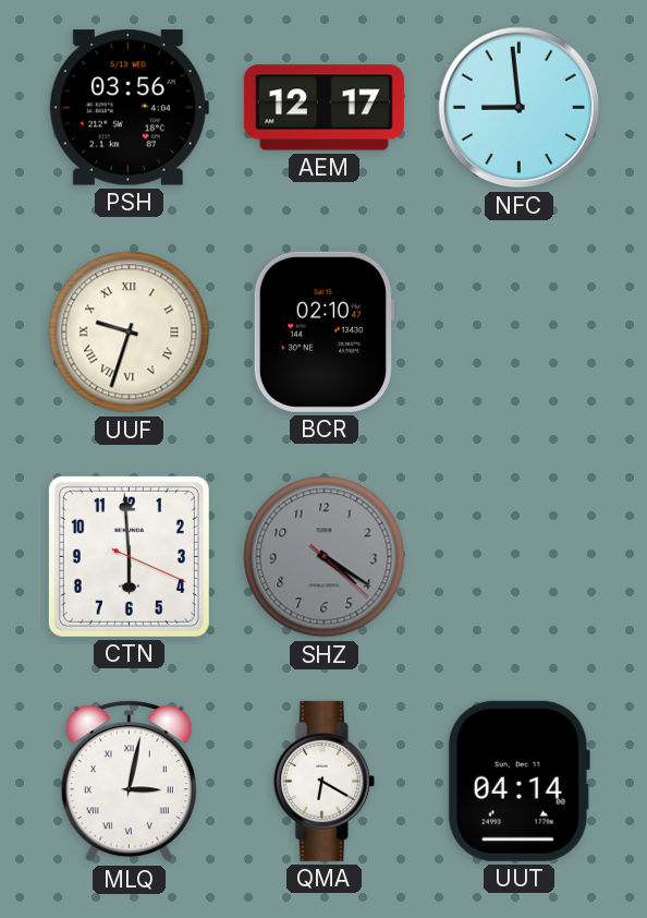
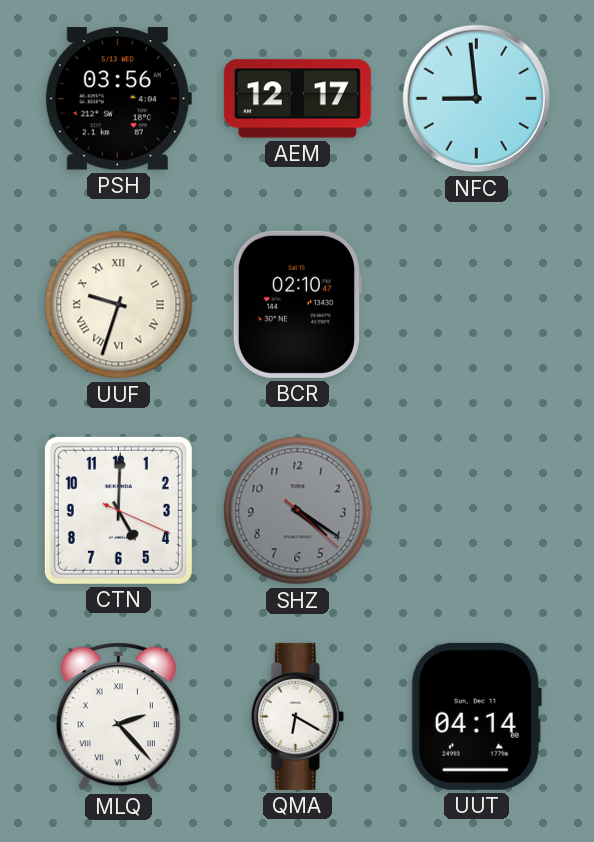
CTN: 5:59 -> 5:00 (118, 510)
MLQ: 3:02 -> 2:23 (118, 717)
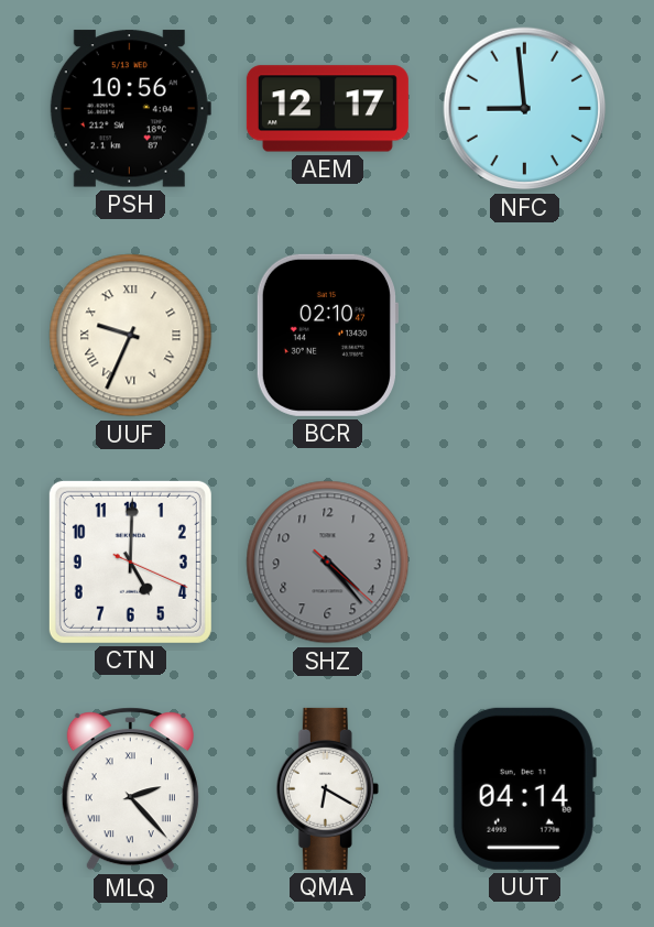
PSH: 03:56 -> 10:56 (130, 109)
UUF: 9:33 -> 9:34 (131, 336)
SHZ: 4:20 -> 4:23 (328, 563)
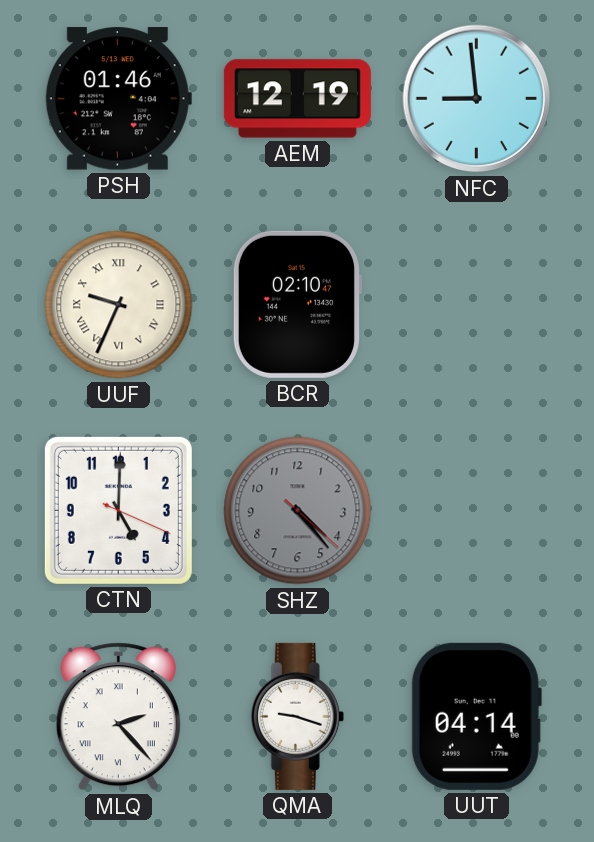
PSH: 10:56 -> 01:46 (118, 99)
AEM: 12:17 -> 12:19 (297, 99)
QMA: 6:20 -> 9:18 (297, 716)
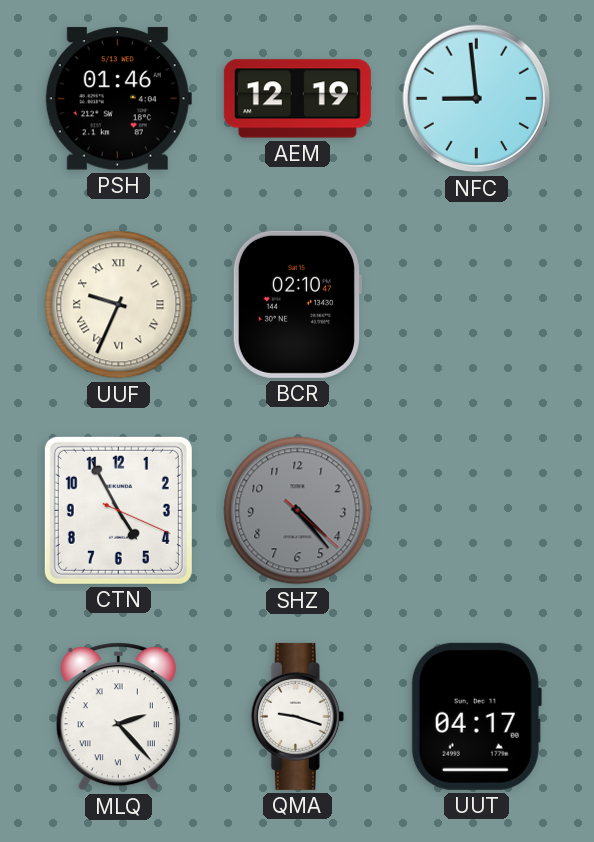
CTN: 5:00 -> 4:55 (118, 510)
UUT: 04:14 -> 04:17 (476, 716)
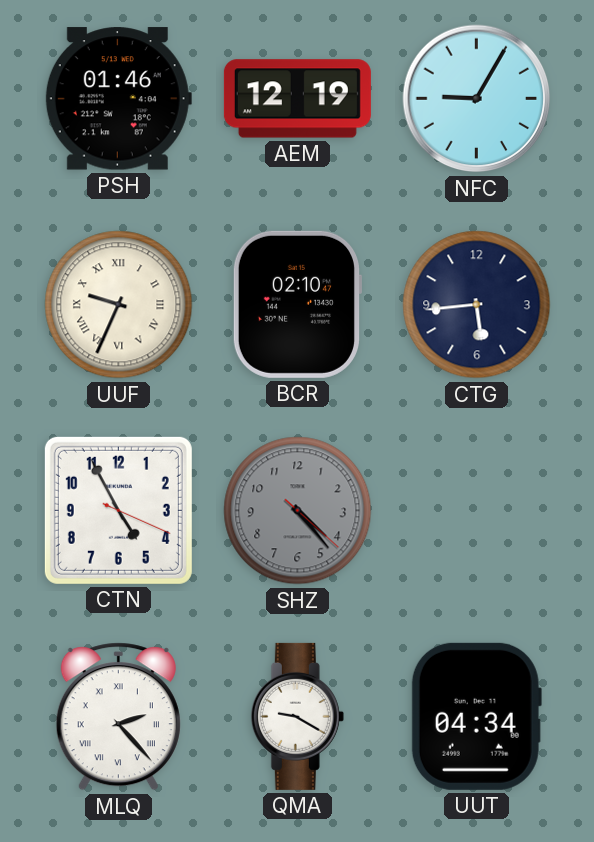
NFC: 8:59 -> 9:05 (477, 99)
CTG: none -> 5:44 (477, 305)
QMA: 9:18 -> 9:20 (297, 716)
UUT: 04:17 -> 04:34 (476, 716)
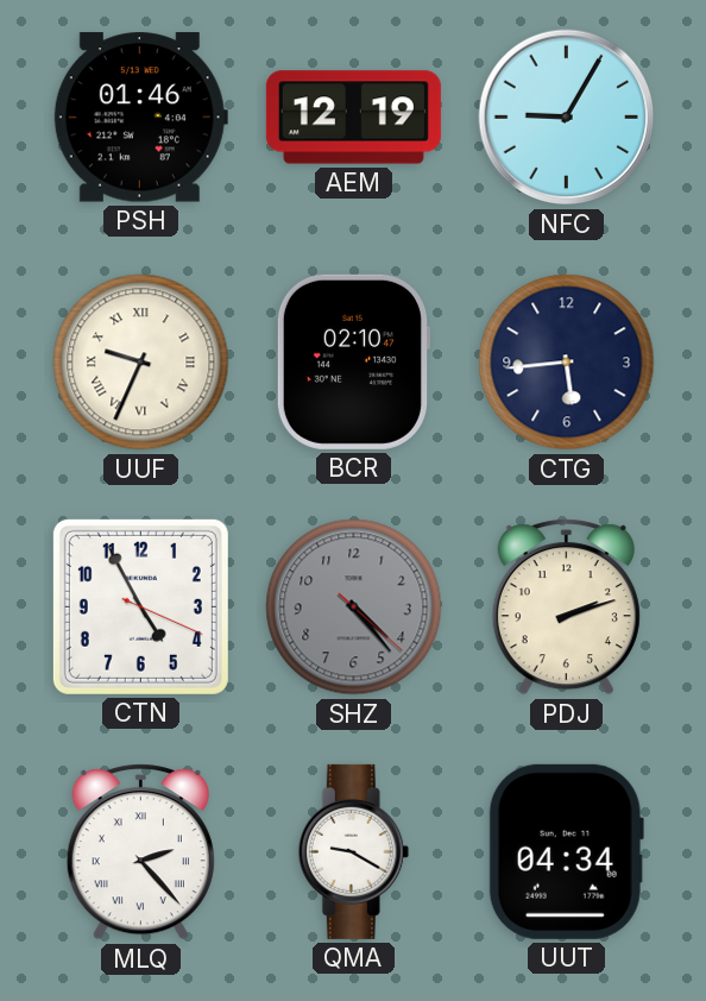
PDJ: none -> 2:12 (566, 607)
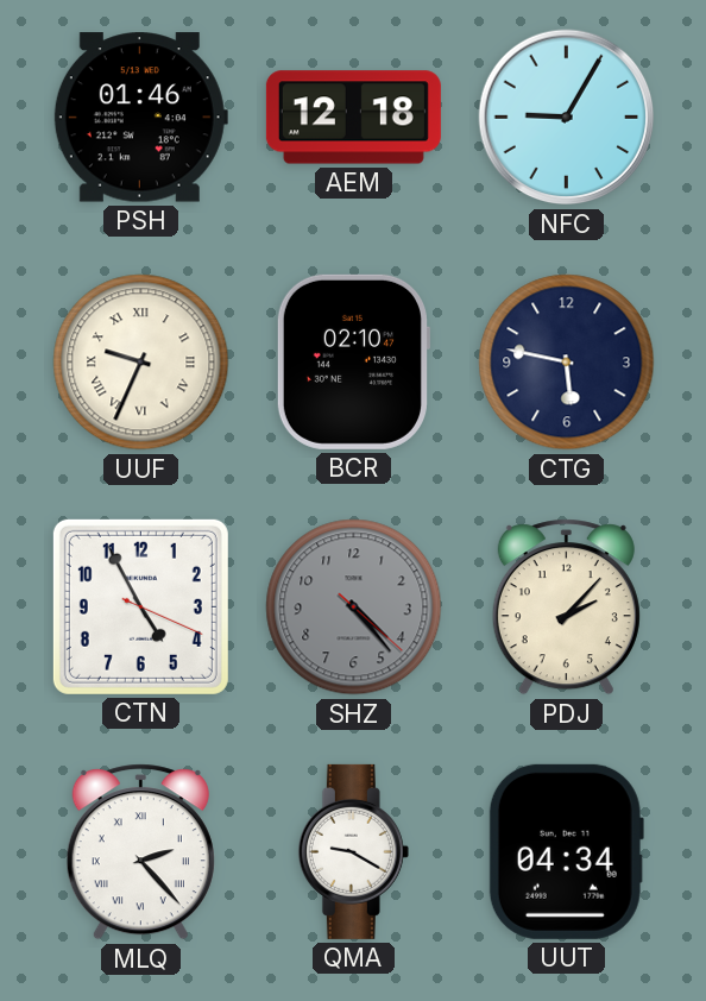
AEM: 12:19 -> 12:18 (353, 118)
CTG: 5:44 -> 5:47 (567, 363)
PDJ: 2:12 -> 2:07 (566, 607)
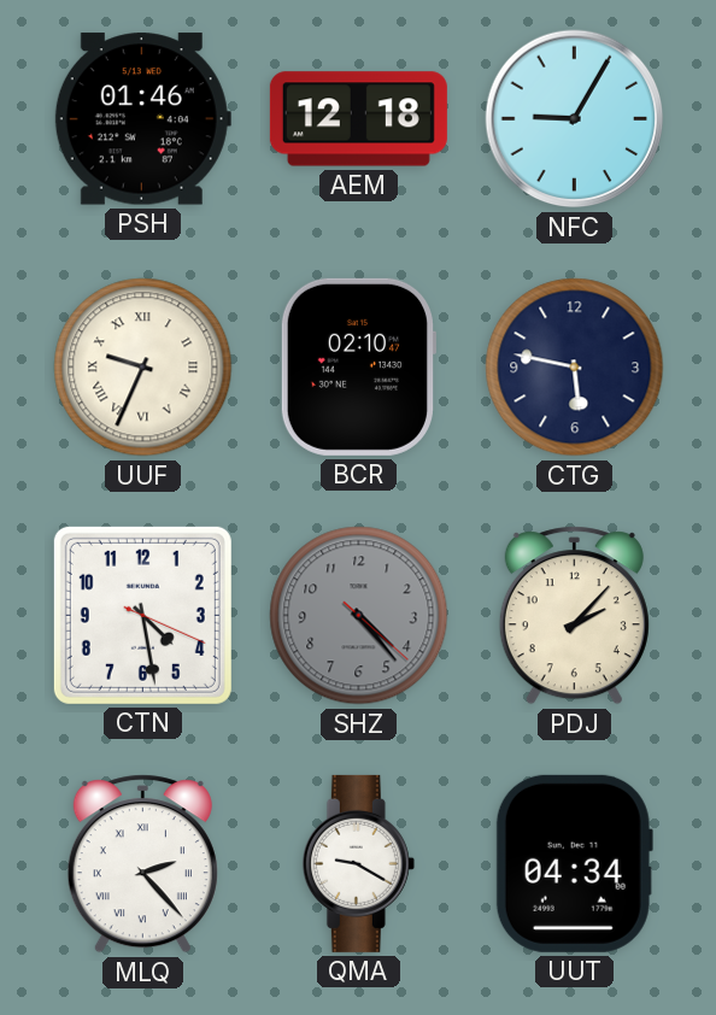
CTN: 4:55 -> 4:28 (142, 615)
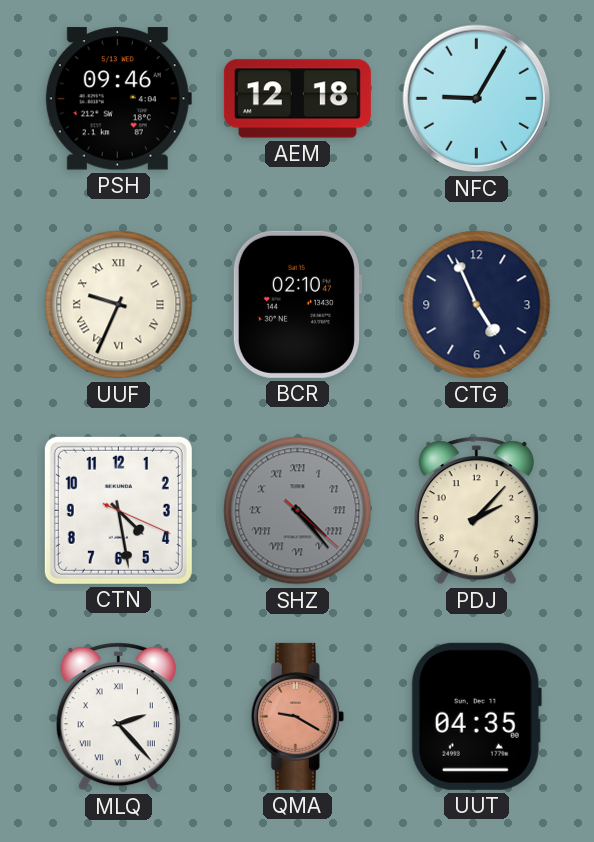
PSH: 01:46 -> 09:46 (118, 99)
CTG: 5:47 -> 4:56 (477, 305)
SHZ numerals: Arabic -> Roman (298, 511)
QMA dial: white -> salmon (297, 716)
UUT: 04:34 -> 04:35 (476, 716)
